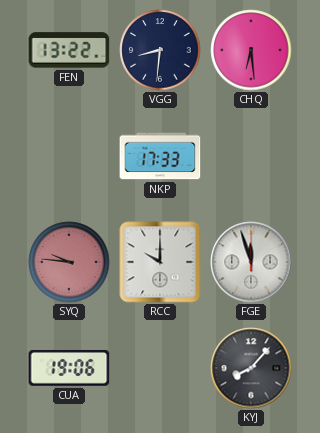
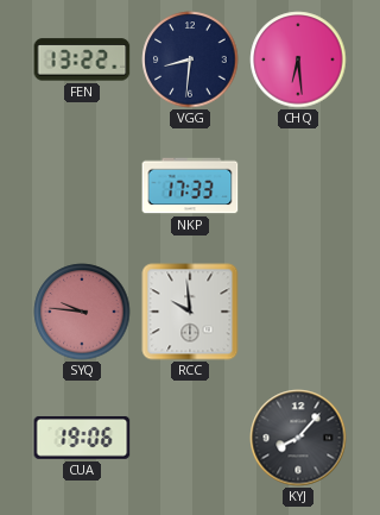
RCC: 10:00 -> 9:59 (190, 312)
FGE: 11:57 -> none (251, 262)
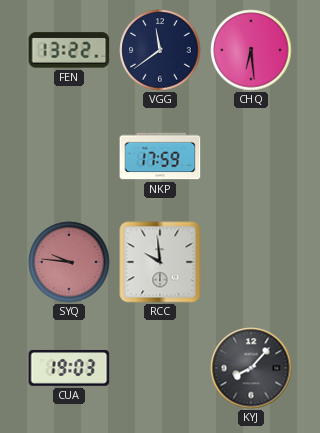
VGG: 8:31 -> 11:39 (160, 50)
NKP: 17:33 -> 17:59 (160, 156)
CUA: 19:06 -> 19:03 (69, 368)
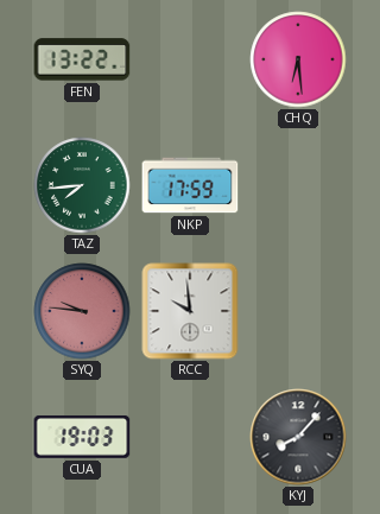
VGG: 11:39 -> none (160, 50)
TAZ: none -> 7:44 (82, 185)
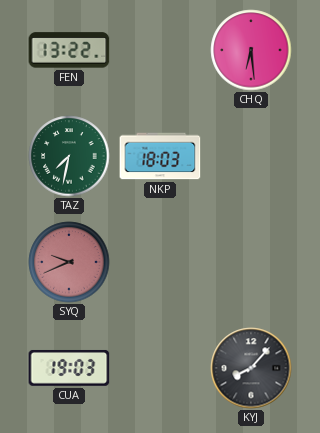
TAZ: 7:44 -> 7:32 (69, 156)
NKP: 17:59 -> 18:03 (160, 156)
SYQ: 9:46 -> 9:41 (69, 262)
RCC: 9:59 -> none (190, 311)
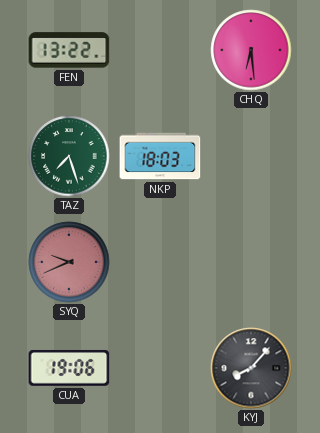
TAZ: 7:32 -> 7:27 (69, 156)
CUA: 19:03 -> 19:06 (69, 368)
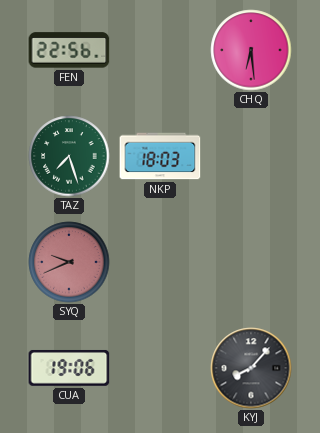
FEN: 13:22 -> 22:56 (69, 50)
